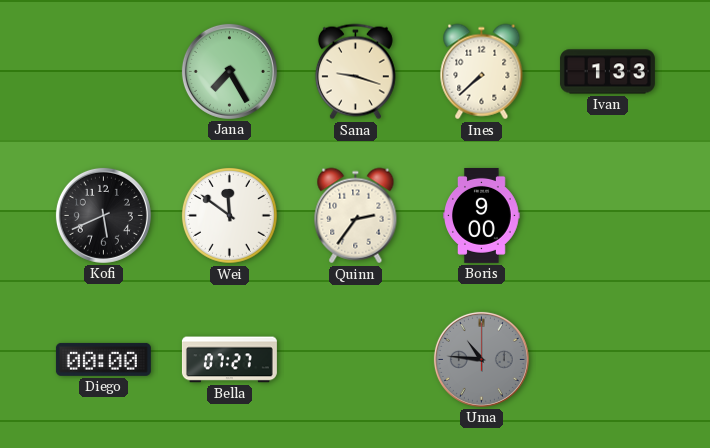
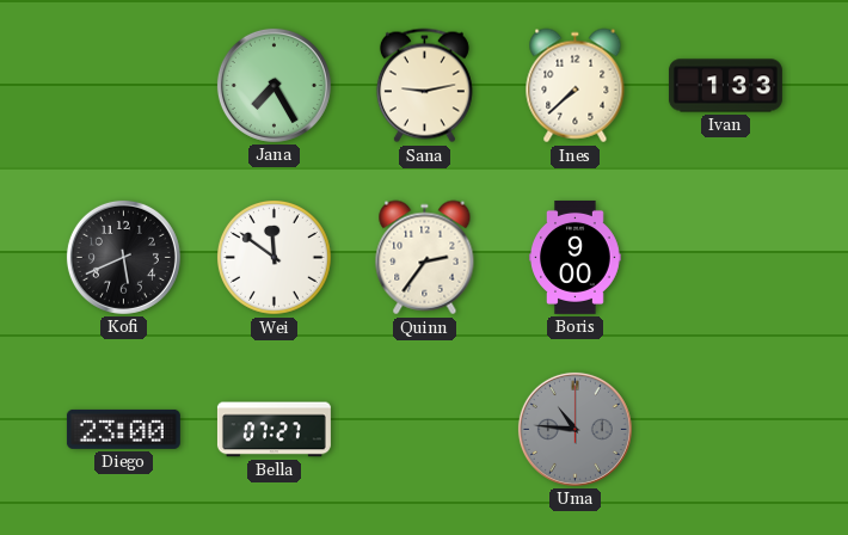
Sana: 9:18 -> 9:13 (424, 86)
Diego: 00:00 -> 23:00 (123, 429)
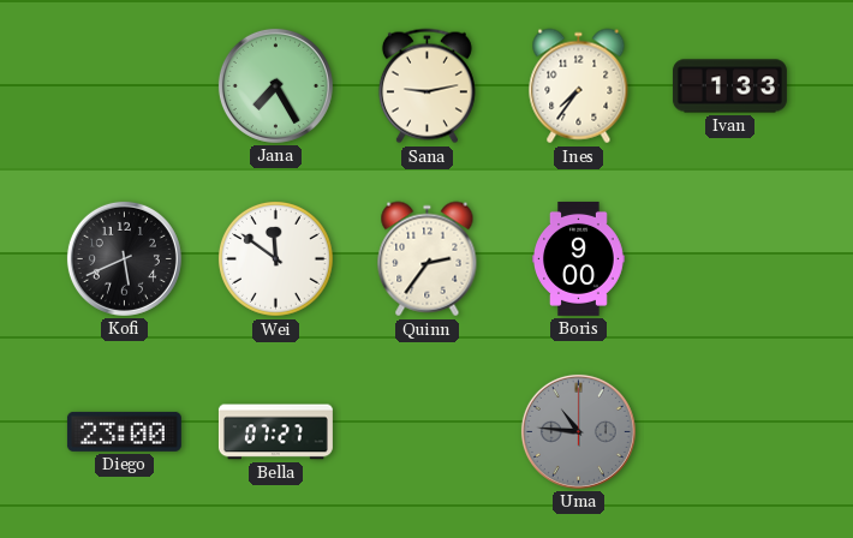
Ines: 7:38 -> 7:36 (579, 86)
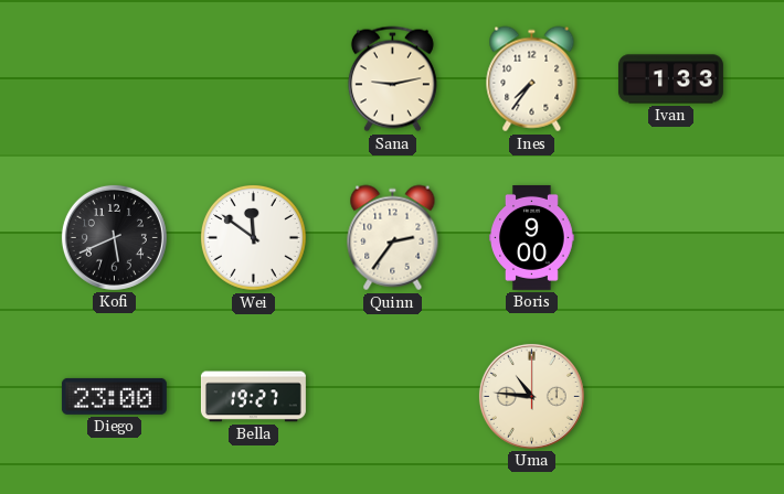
Jana: 7:25 -> none (275, 85)
Bella: 07:27 -> 19:27 (253, 397)
Uma dial: grey -> cream (531, 396)
